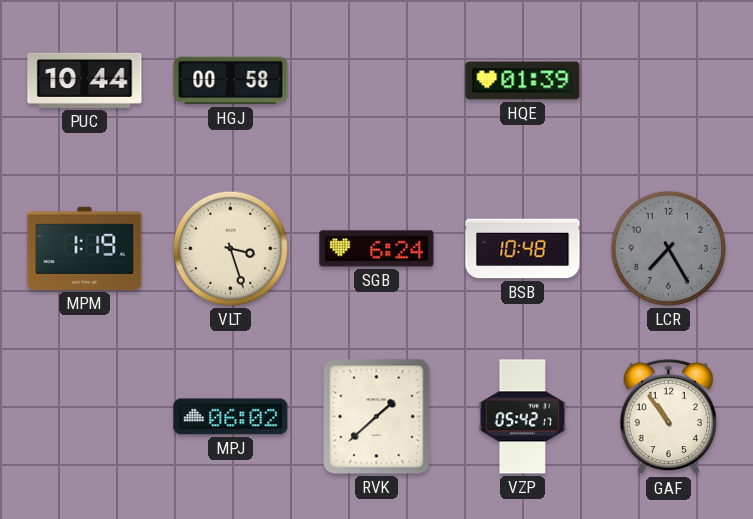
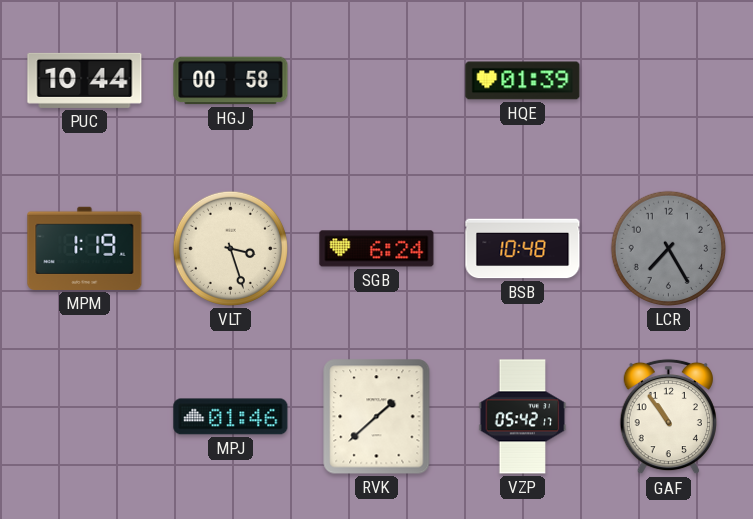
MPJ: 06:02 -> 01:46 (231, 417)
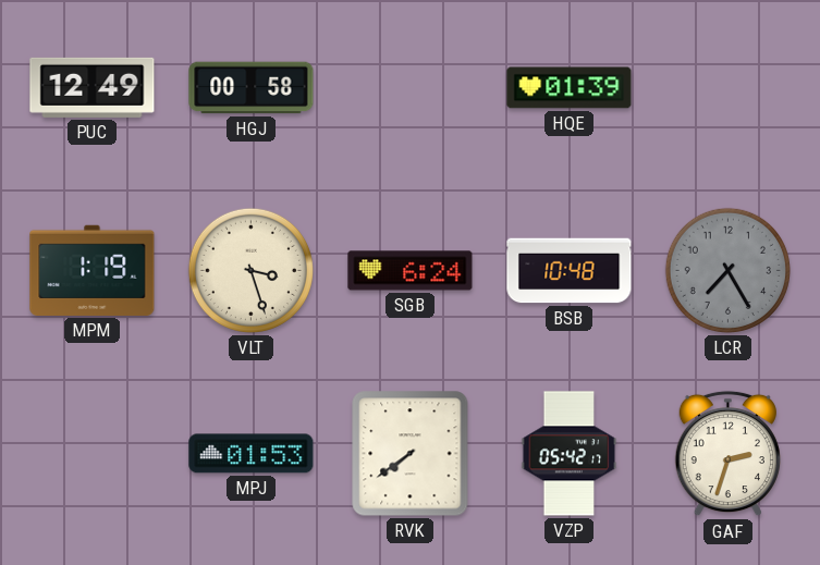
PUC: 10:44 -> 12:49 (93, 87)
MPJ: 01:46 -> 01:53 (252, 454)
RVK: 1:38 -> 7:39 (411, 454)
GAF: 10:54 -> 2:33 (727, 454)
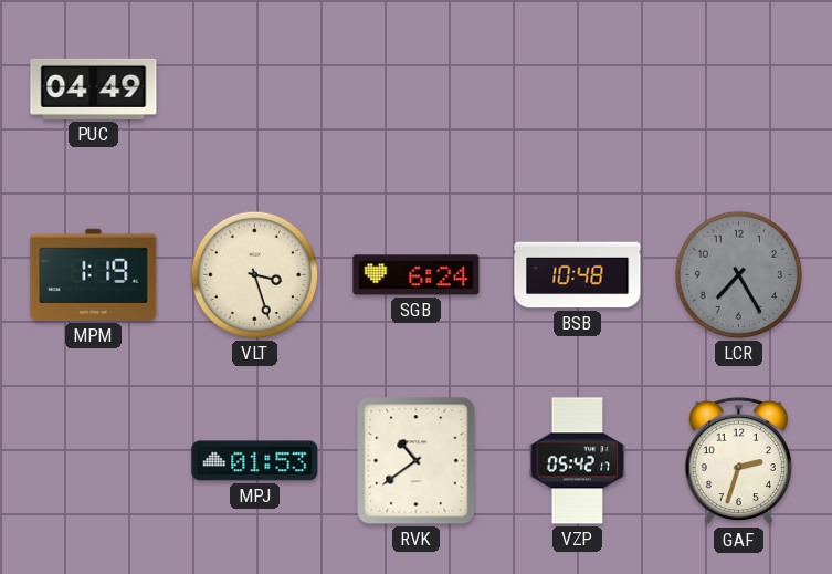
PUC: 12:49 -> 04:49 (94, 88)
HGJ: 00:58 -> none (252, 88)
HQE: 01:39 -> none (570, 88)
RVK: 7:39 -> 10:39 (417, 461)
